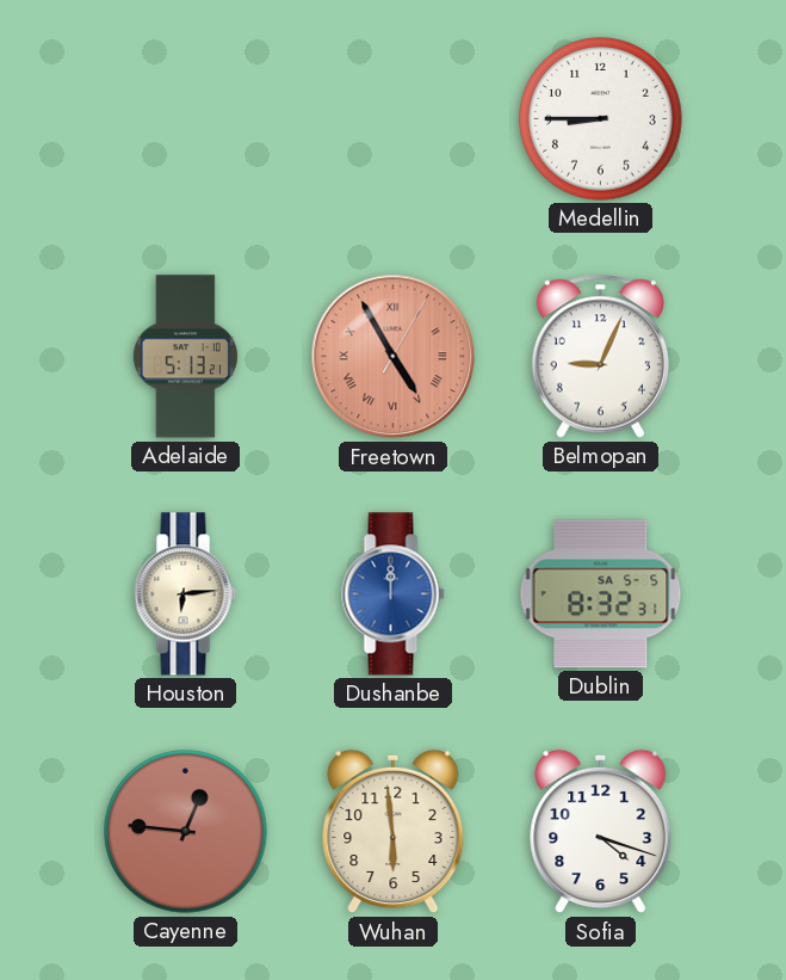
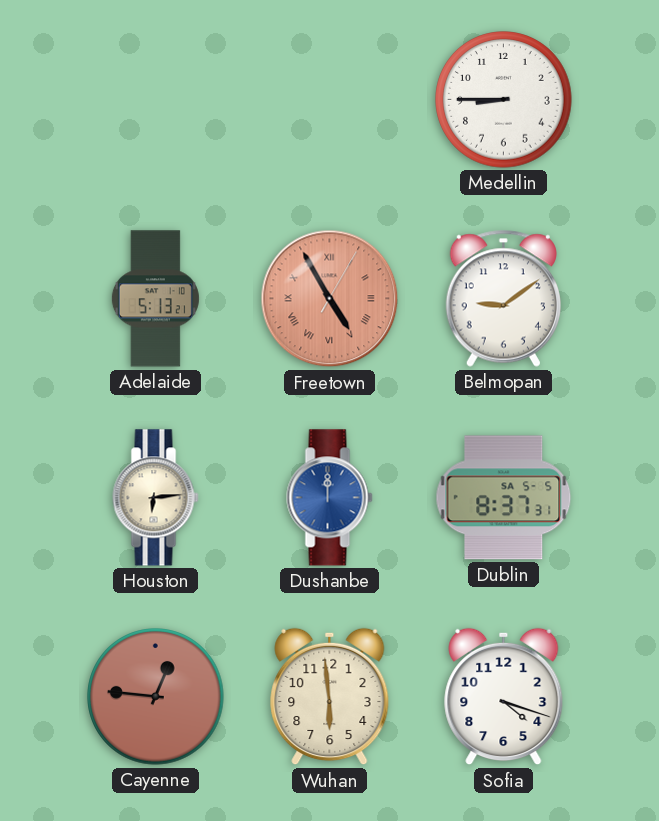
Belmopan: 9:04 -> 9:09 (503, 298)
Dublin: 8:32 -> 8:37 (504, 498)
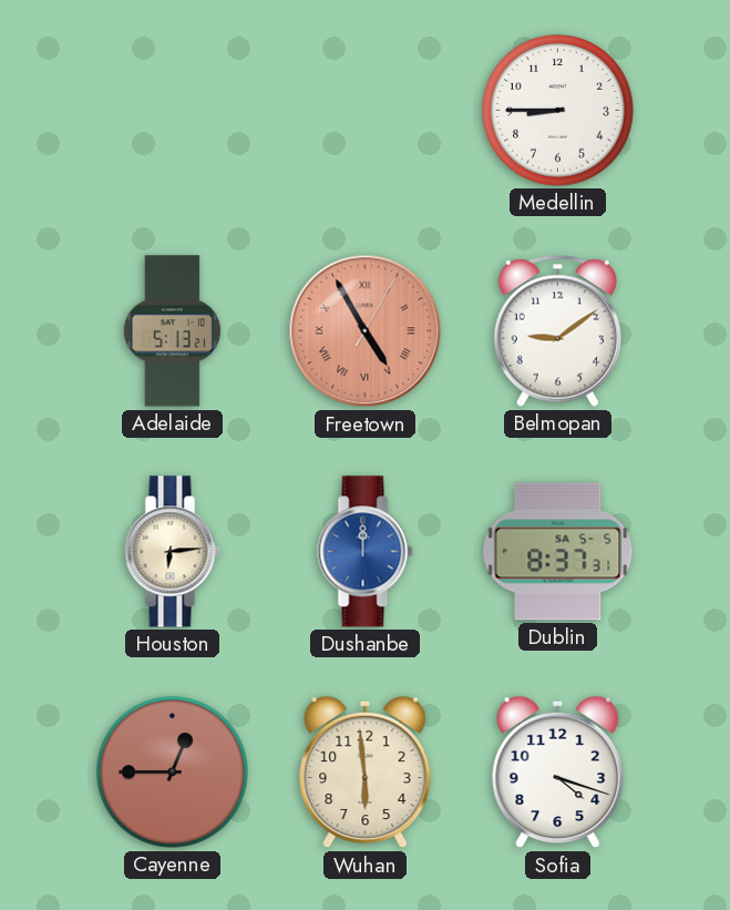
Cayenne: 12:46 -> 12:45 (173, 773)
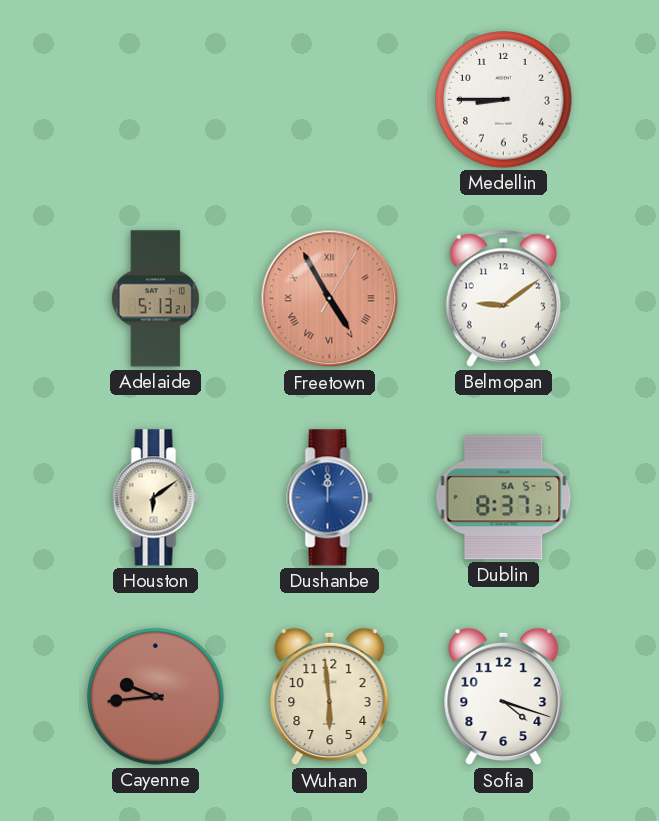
Houston: 6:14 -> 6:09 (156, 498)
Cayenne: 12:45 -> 9:44 (156, 697)
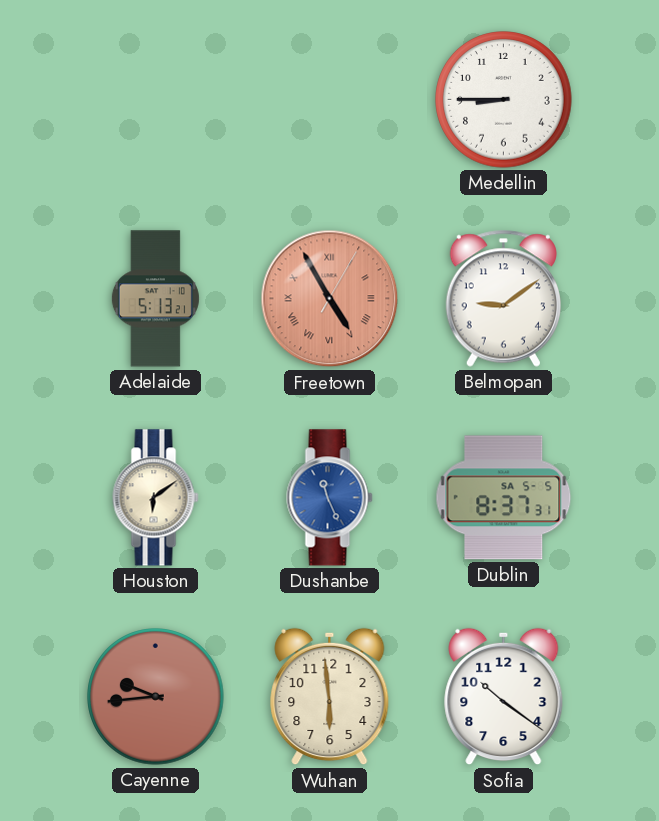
Dushanbe: 12:00 -> 11:26 (330, 498)
Sofia: 4:18 -> 10:21 (504, 697)
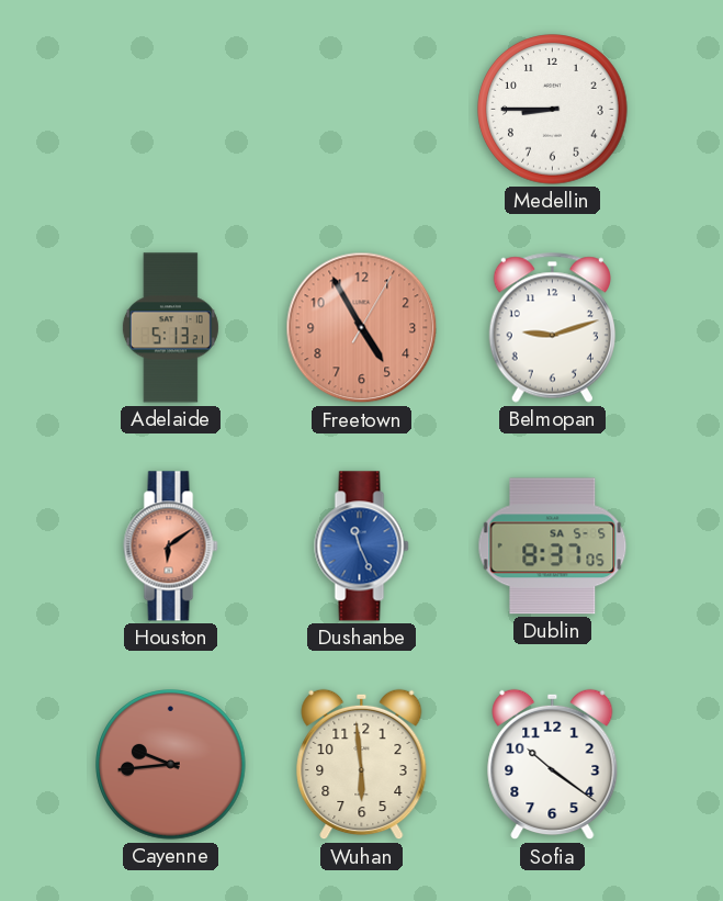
Freetown numerals: Roman -> Arabic (362, 328)
Belmopan: 9:09 -> 9:12 (552, 327)
Houston dial: cream -> salmon (171, 547)
Dublin: 8:37:31 -> 8:37:05 (553, 547)
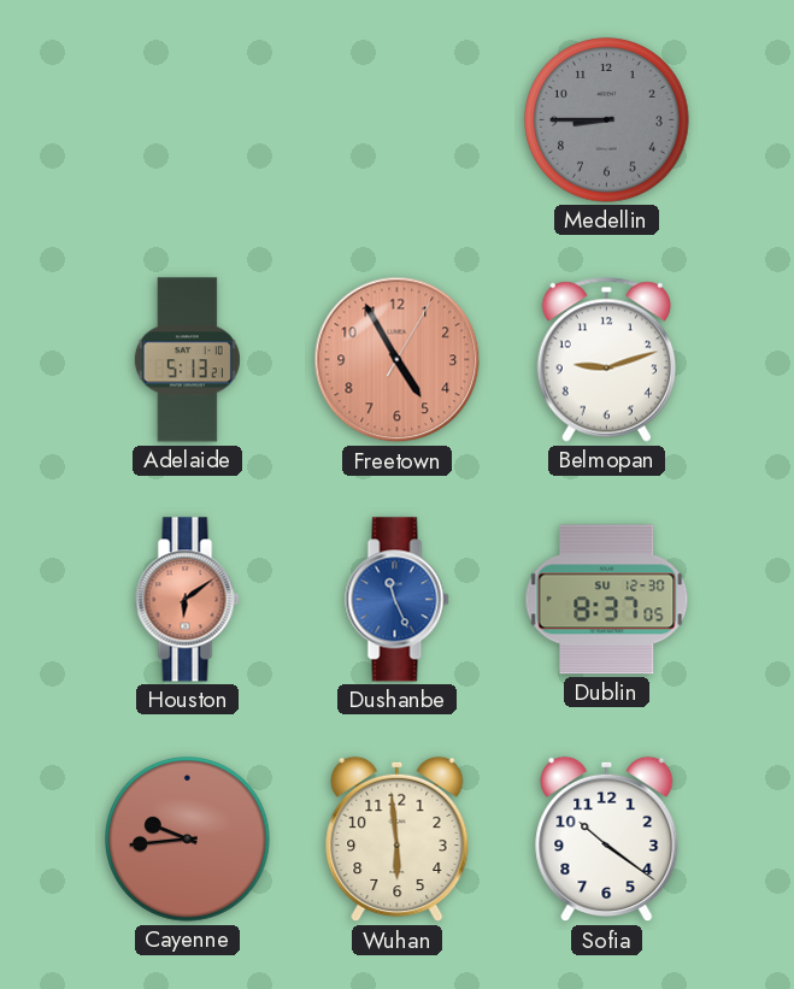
Medellin dial: white -> grey (607, 120)
Dublin date: SA 5-5 -> SU 12-30 (607, 600)
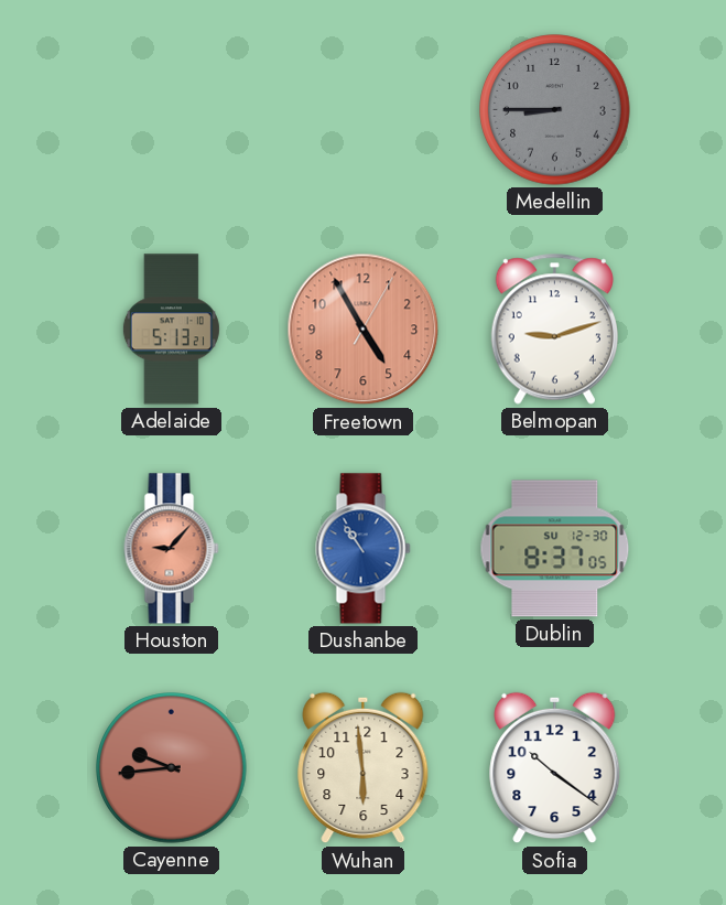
Houston: 6:09 -> 9:07 (172, 549)
Dushanbe: 11:26 -> 10:54 (364, 549)
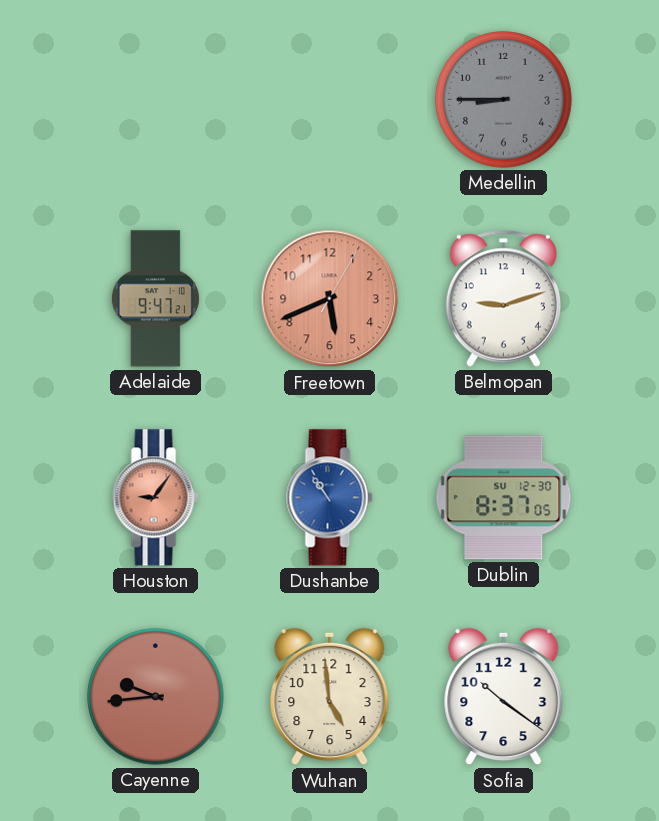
Adelaide: 5:13 -> 9:47 (155, 299)
Freetown: 4:55 -> 5:41 (330, 299)
Houston: 9:07 -> 9:06 (156, 498)
Wuhan: 5:59 -> 4:59 (330, 697)
